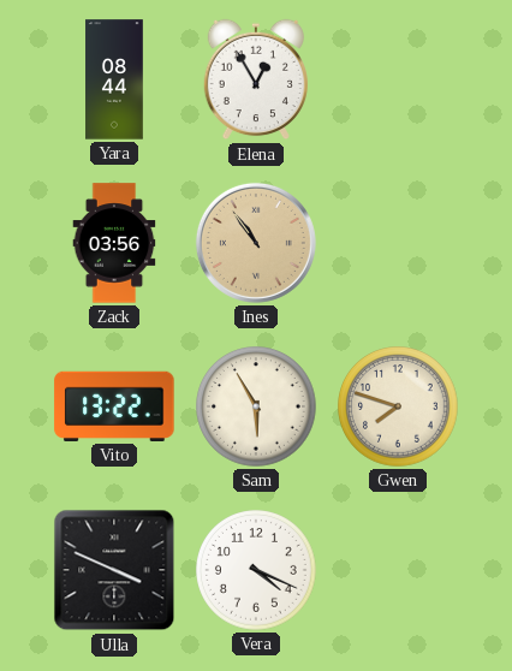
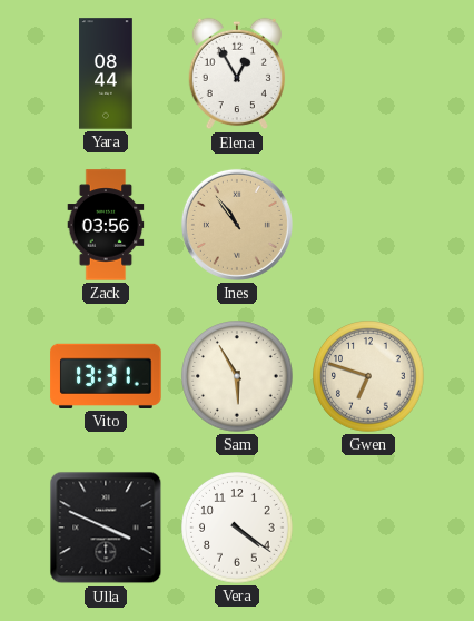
Vito: 13:22 -> 13:31 (106, 376)
Gwen: 7:48 -> 6:48 (368, 376)
Vera: 4:19 -> 4:21 (237, 528)
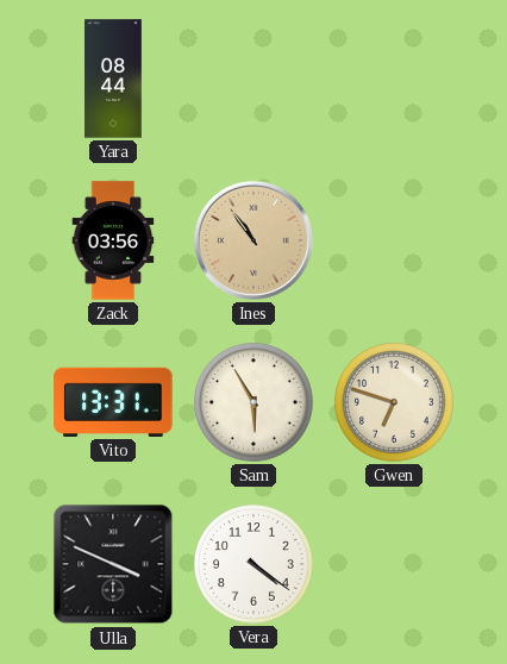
Elena: 12:55 -> none (236, 73)
